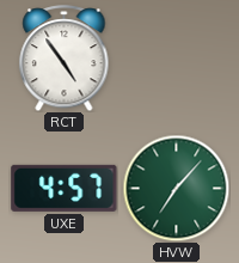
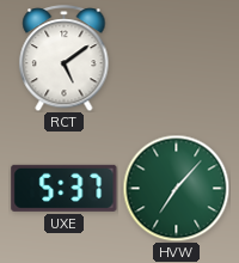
RCT: 4:54 -> 5:09 (65, 59)
UXE: 4:57 -> 5:37 (65, 188)
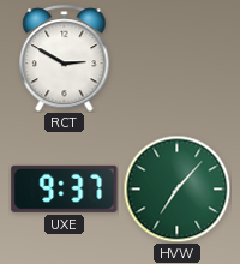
RCT: 5:09 -> 2:50 (65, 59)
UXE: 5:37 -> 9:37 (65, 188)
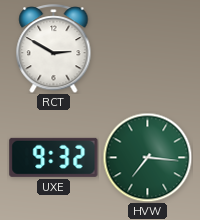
UXE: 9:37 -> 9:32 (54, 157)
HVW: 7:07 -> 7:16 (147, 157)
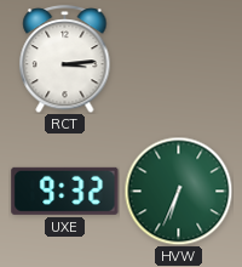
RCT: 2:50 -> 3:14 (65, 59)
HVW: 7:16 -> 6:34 (178, 191)
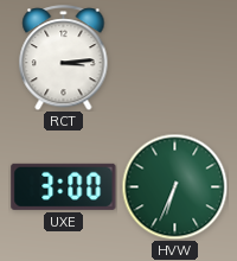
UXE: 9:32 -> 3:00 (64, 186)
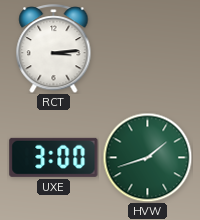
HVW: 6:34 -> 1:42 (147, 157)
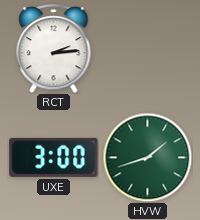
RCT: 3:14 -> 2:14 (54, 49)
